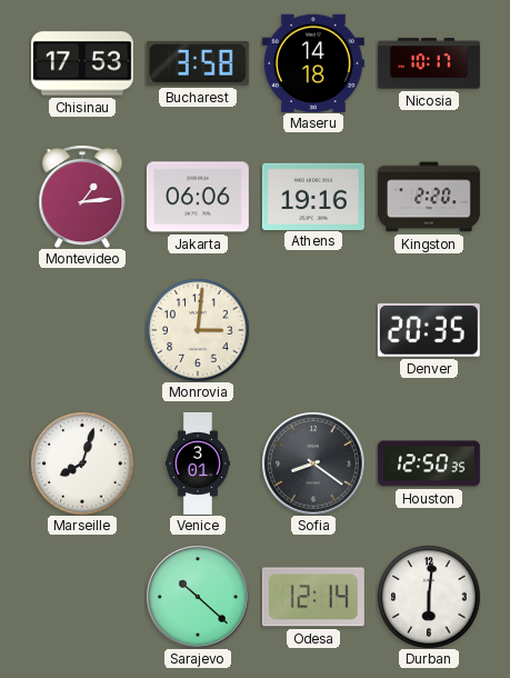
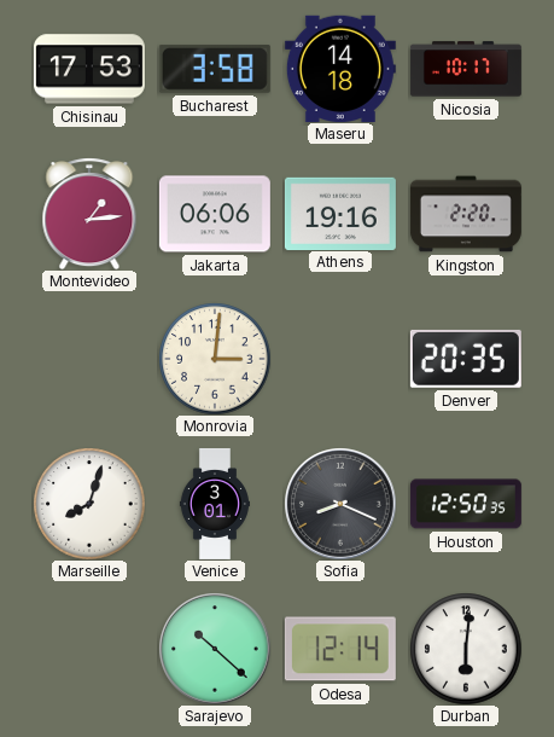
Sofia: 8:21 -> 8:19 (340, 504)
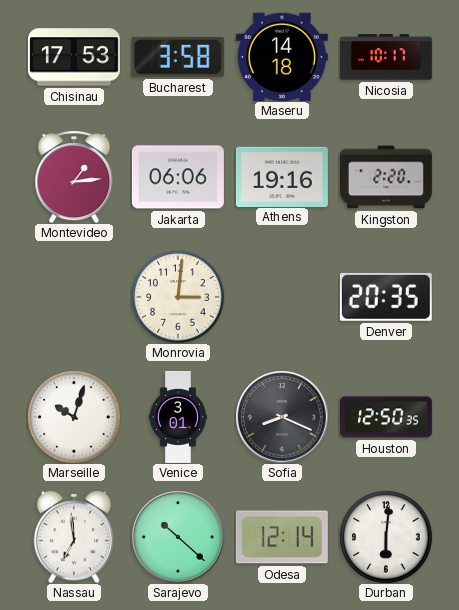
Marseille: 8:03 -> 10:03 (74, 417)
Nassau: none -> 6:59 (73, 537)
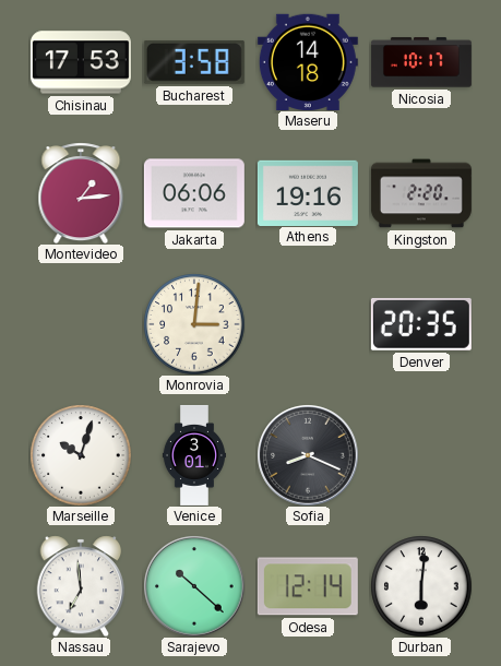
Houston: 12:50 -> none (386, 417)
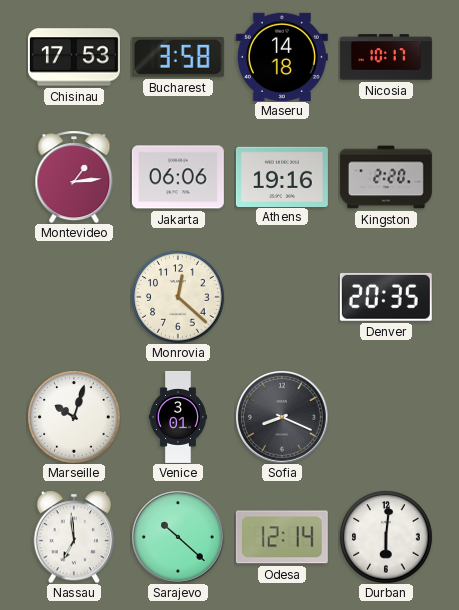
Monrovia: 3:01 -> 12:22 (178, 297)
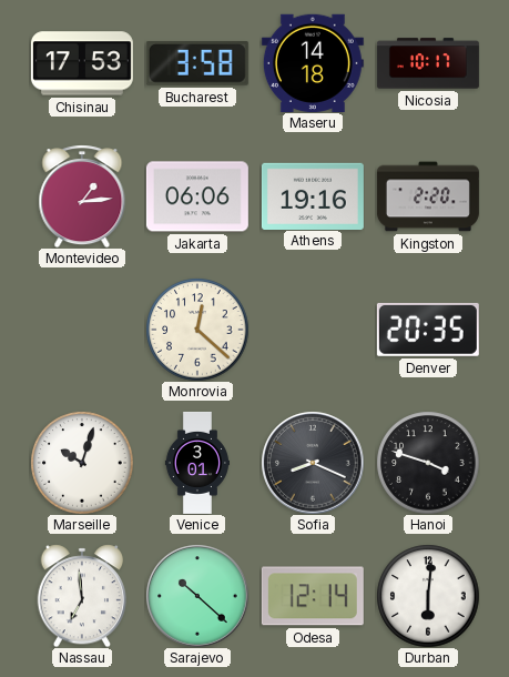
Hanoi: none -> 3:48 (428, 463)
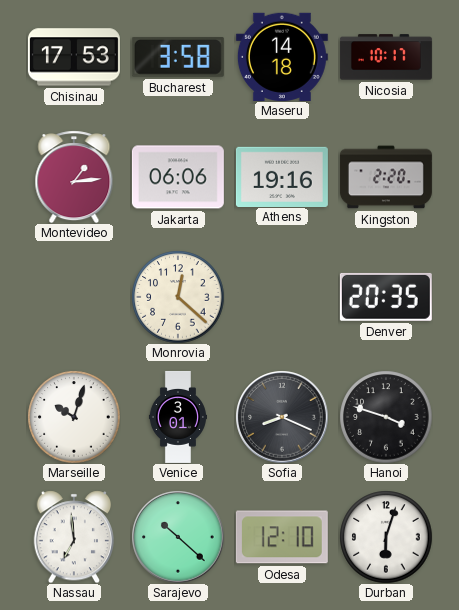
Odesa: 12:14 -> 12:10 (282, 537)
Durban: 6:01 -> 6:03 (386, 537)
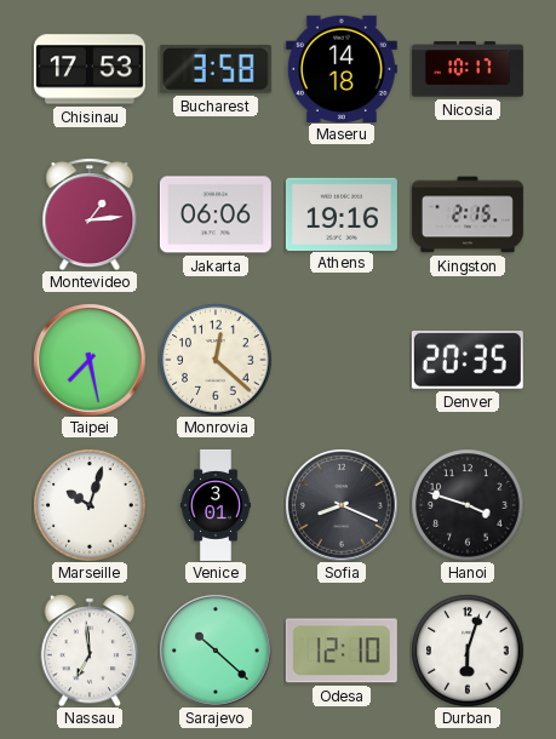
Kingston: 2:20 -> 2:15 (468, 214)
Taipei: none -> 7:28 (90, 360)
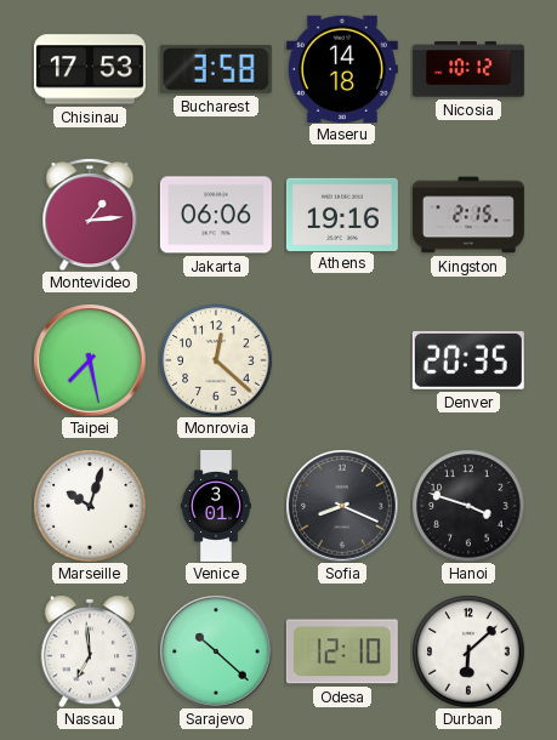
Nicosia: 10:17 -> 10:12 (468, 69)
Durban: 6:03 -> 6:08 (468, 651)
